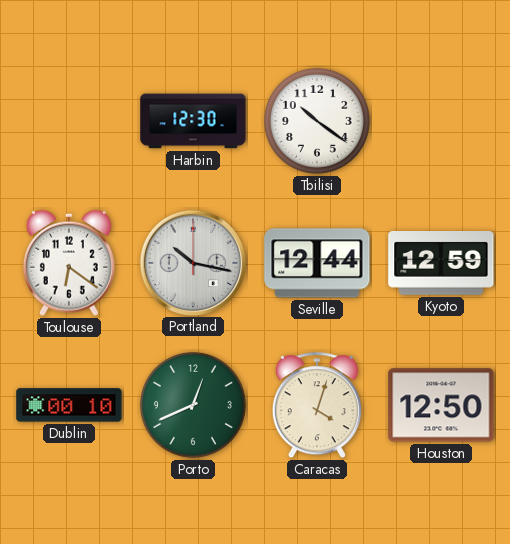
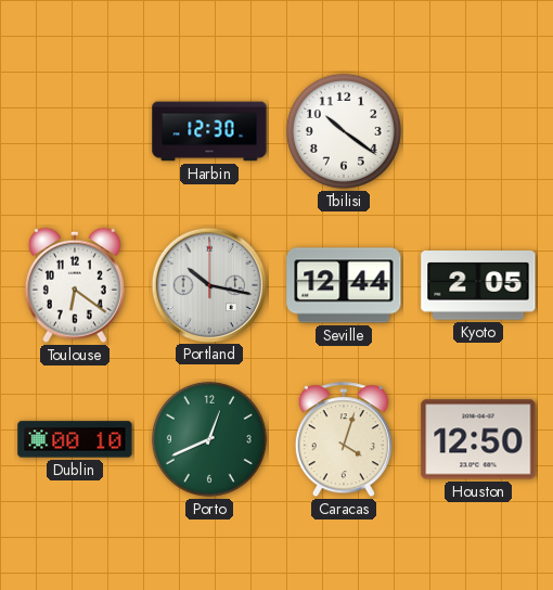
Kyoto: 12:59 -> 2:05 (478, 286)
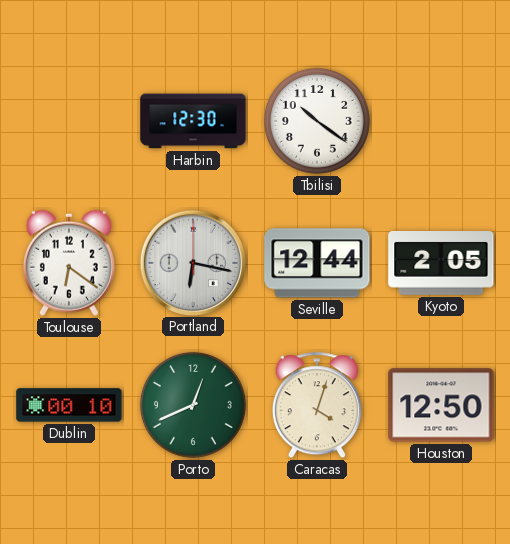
Portland: 10:17 -> 6:17 (192, 262)
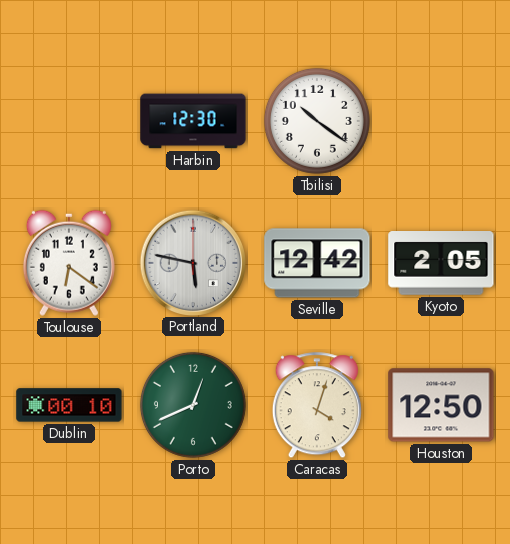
Portland: 6:17 -> 5:47 (192, 262)
Seville: 12:44 -> 12:42 (317, 263)
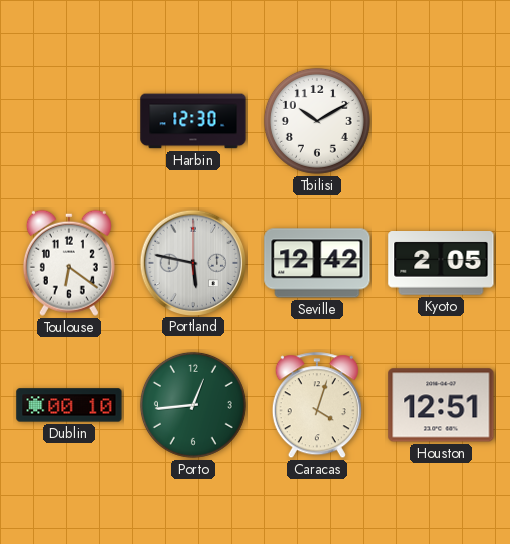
Tbilisi: 10:21 -> 10:10 (317, 121)
Porto: 12:41 -> 12:44 (193, 405)
Houston: 12:50 -> 12:51 (441, 405)
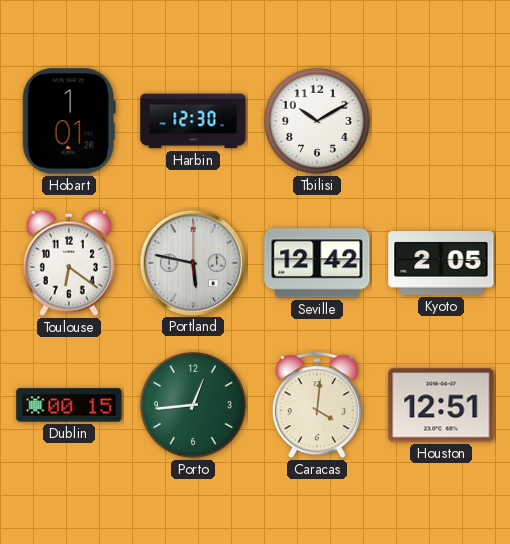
Hobart: none -> 1:01 (69, 121)
Dublin: 00:10 -> 00:15 (69, 405)
Caracas: 4:03 -> 4:01 (317, 406)
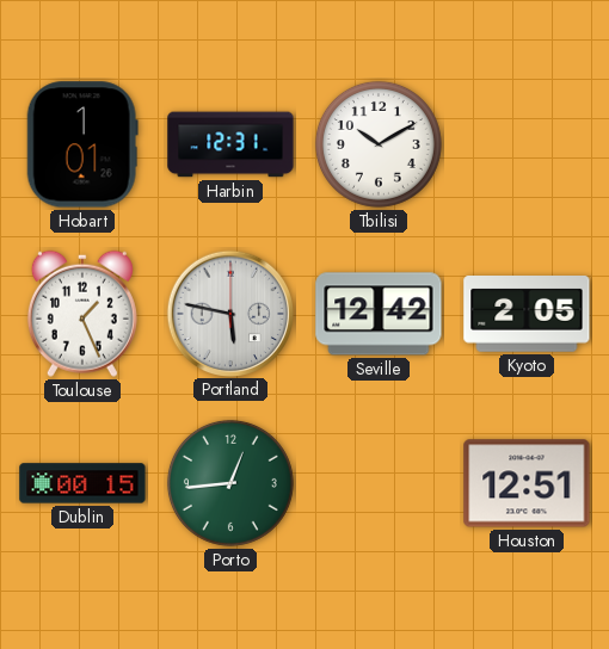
Harbin: 12:30 -> 12:31 (230, 144)
Toulouse: 6:21 -> 1:26 (82, 314)
Caracas: 4:01 -> none (317, 406)
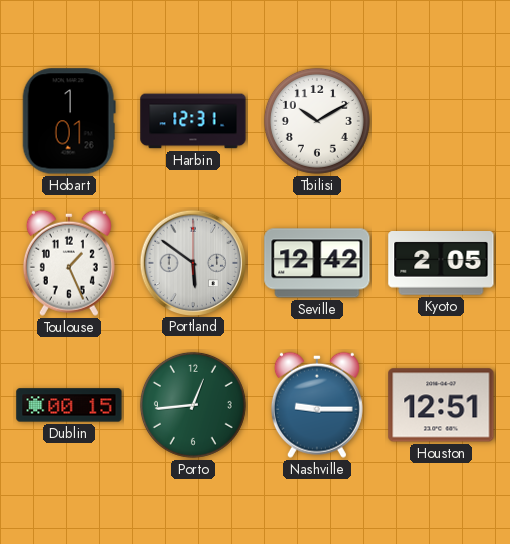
Portland: 5:47 -> 5:51 (192, 262)
Nashville: none -> 9:15 (317, 405)
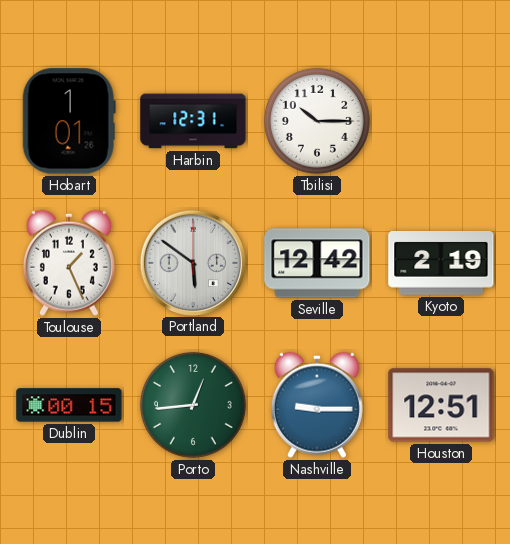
Tbilisi: 10:10 -> 10:15 (317, 121)
Kyoto: 2:05 -> 2:19 (441, 264)
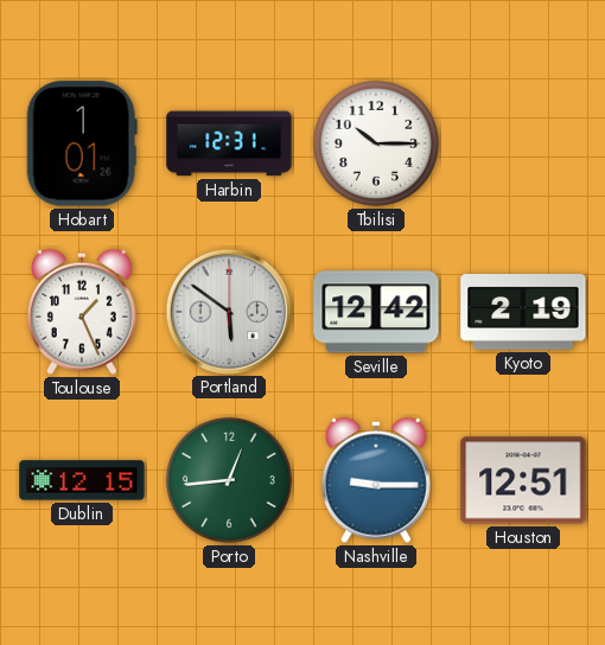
Dublin: 00:15 -> 12:15 (82, 480)
